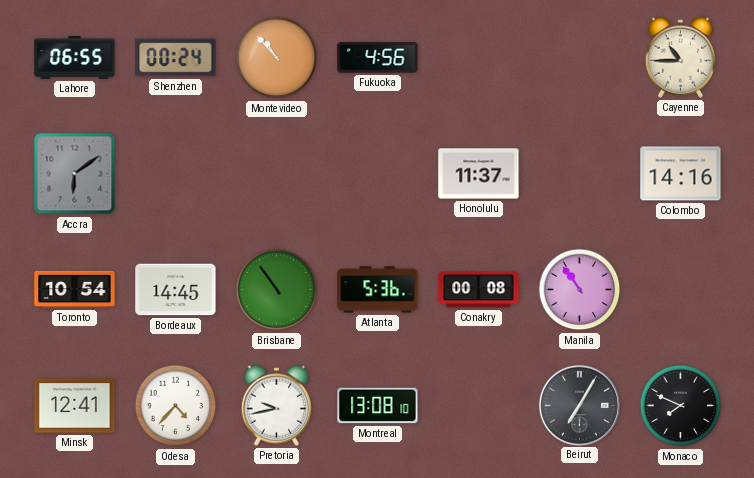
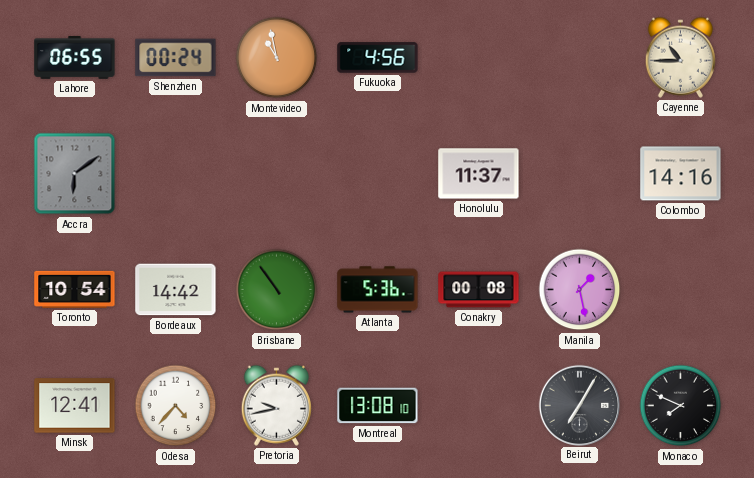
Montevideo: 10:53 -> 10:58 (277, 58)
Bordeaux: 14:45 -> 14:42 (176, 290)
Manila: 10:54 -> 1:28 (580, 290)
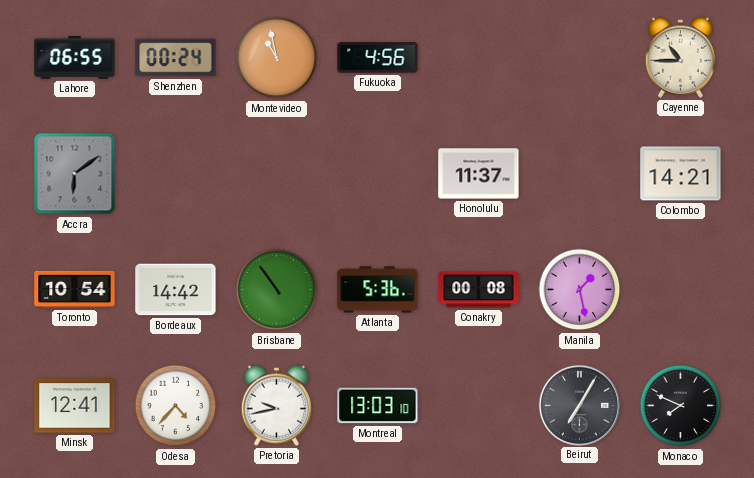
Colombo: 14:16 -> 14:21 (681, 174)
Montreal: 13:08 -> 13:03 (378, 406)
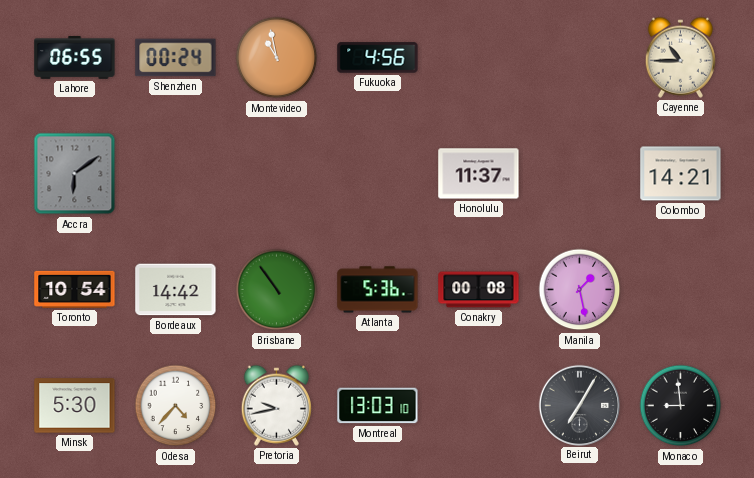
Minsk: 12:41 -> 5:30 (75, 406)
Monaco: 7:49 -> 8:59 (681, 406)
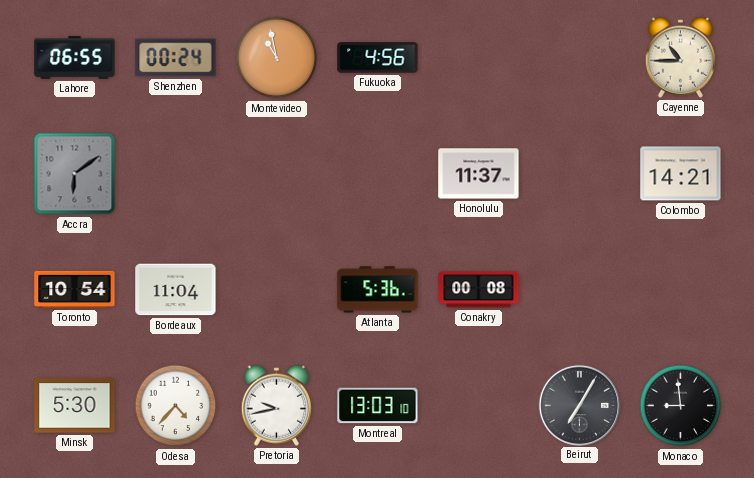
Bordeaux: 14:42 -> 11:04 (176, 290)
Brisbane: 10:54 -> none (277, 290)
Manila: 1:28 -> none (580, 290)
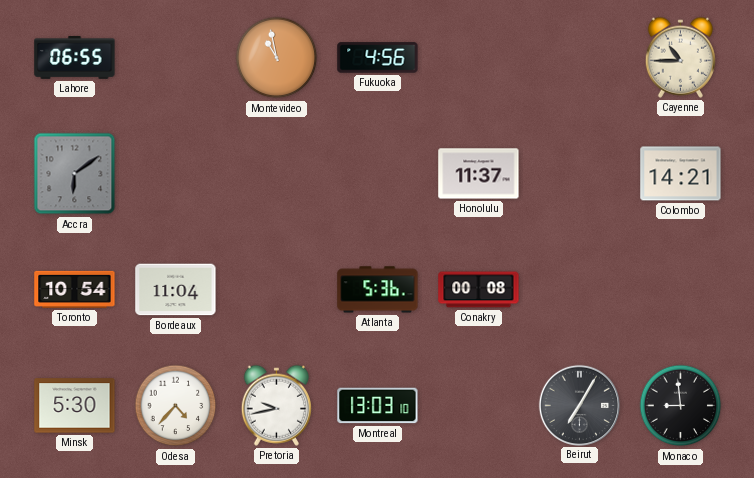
Shenzhen: 00:24 -> none (176, 58)
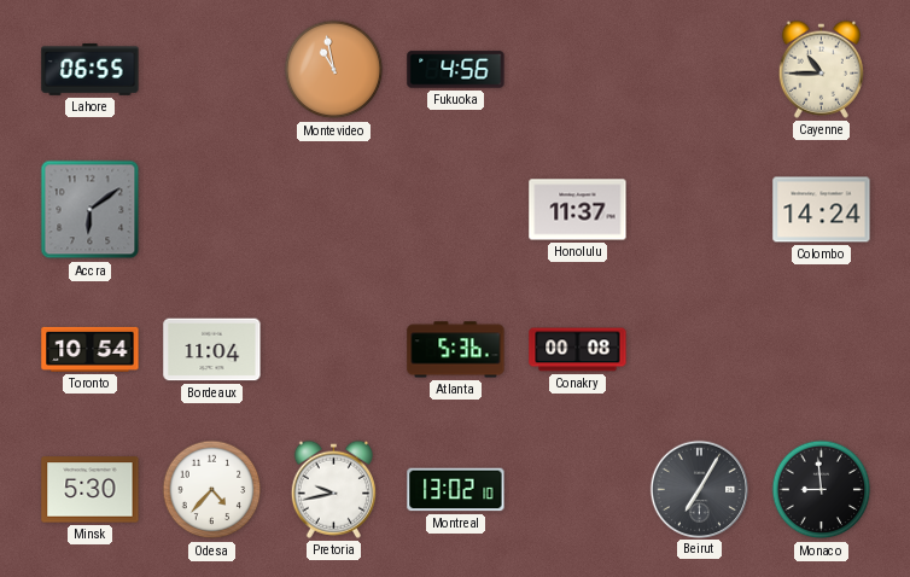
Colombo: 14:21 -> 14:24 (822, 210)
Montreal: 13:03 -> 13:02 (456, 490)
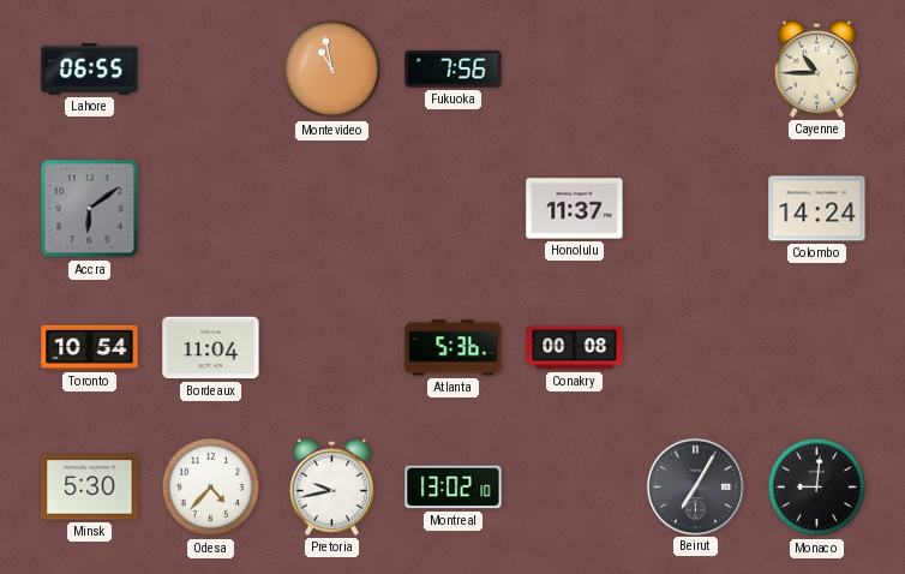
Fukuoka: 4:56 -> 7:56 (454, 70)
Monaco: 8:59 -> 9:01 (817, 488)
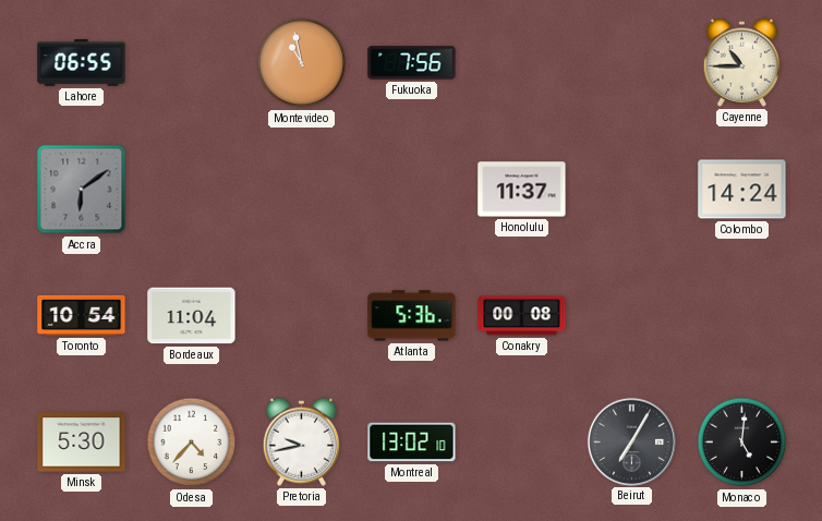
Monaco: 9:01 -> 5:01 (742, 443)
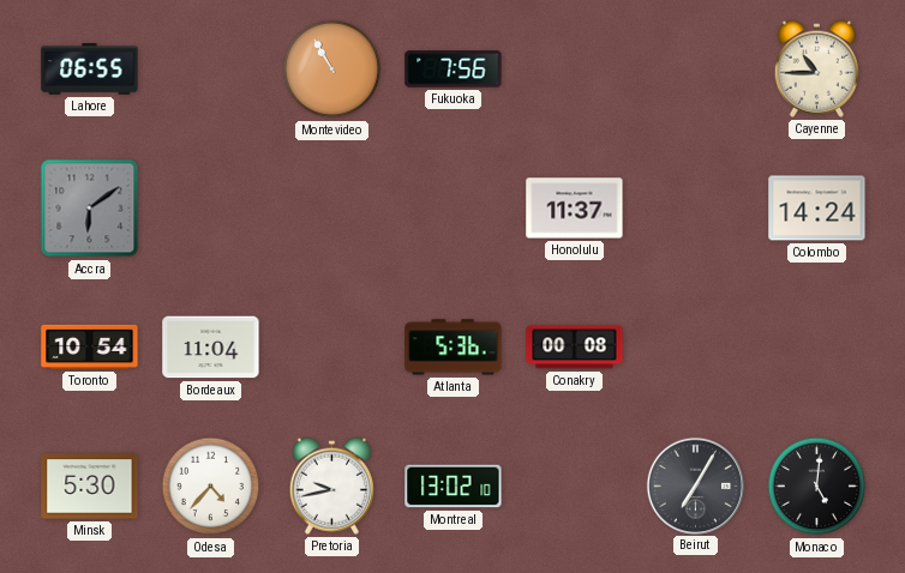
Montevideo: 10:58 -> 10:55 (332, 70)
